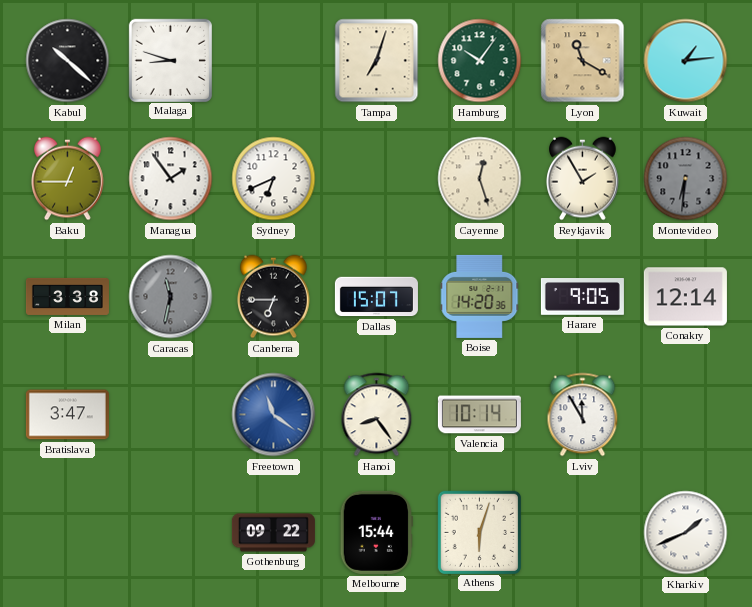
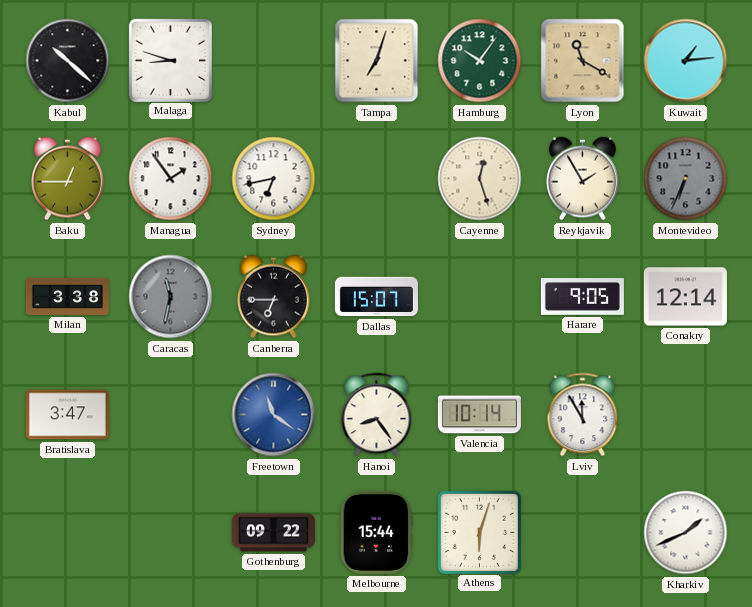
Sydney: 6:41 -> 6:43 (274, 179)
Montevideo: 6:31 -> 6:34 (686, 179)
Boise: 14:20 -> none (480, 296)
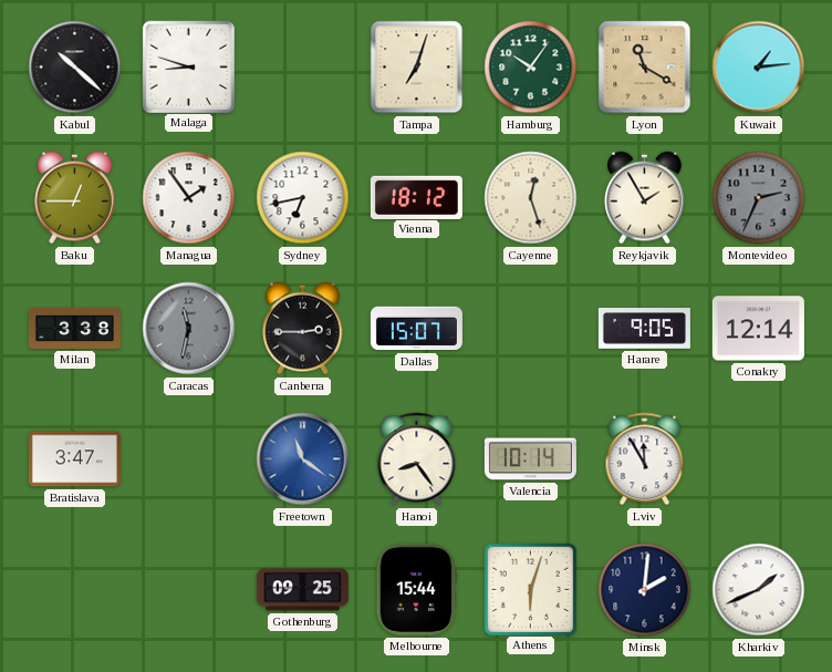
Vienna: none -> 18:12 (416, 197)
Montevideo: 6:34 -> 2:34 (759, 198)
Canberra: 6:45 -> 2:45 (303, 329)
Gothenburg: 09:22 -> 09:25 (302, 590)
Minsk: none -> 2:01 (645, 590)
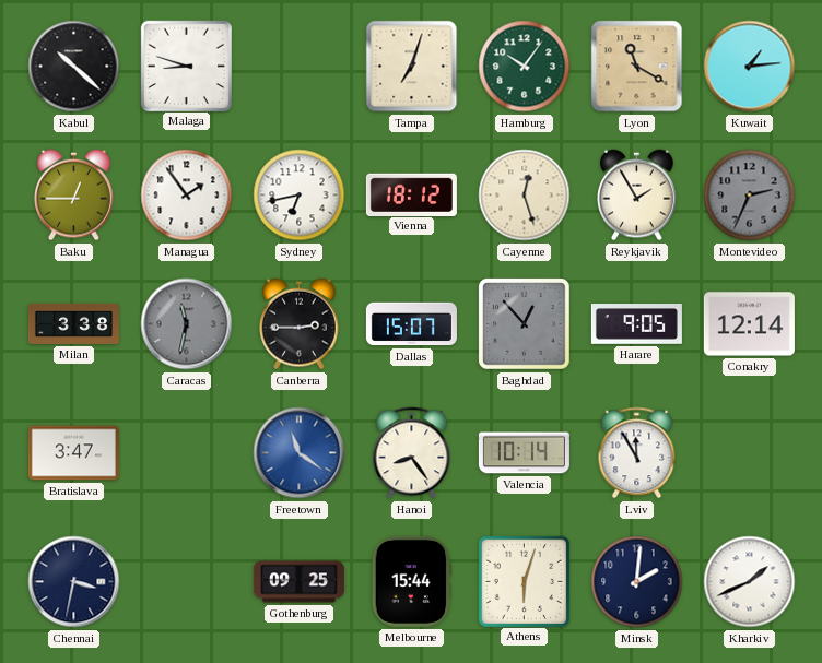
Baghdad: none -> 12:53 (525, 324)
Chennai: none -> 3:32 (74, 582)
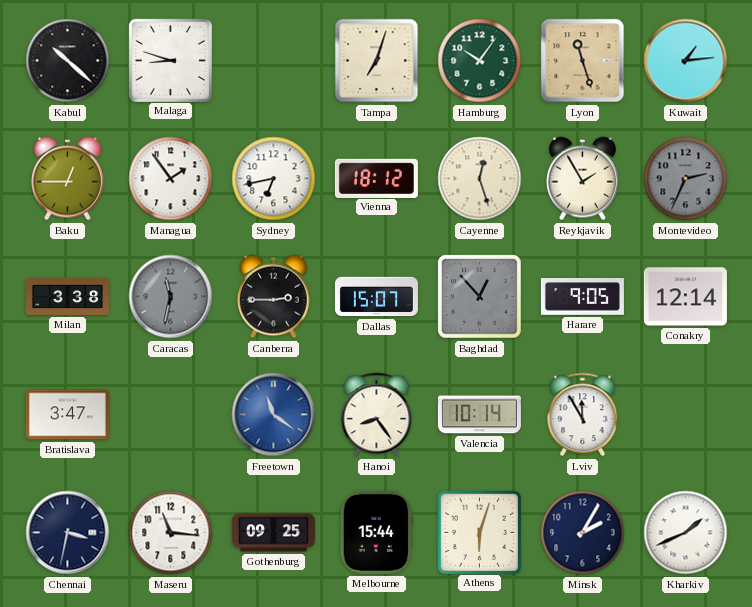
Lyon: 11:20 -> 11:27 (583, 61)
Maseru: none -> 11:16 (171, 533)
Minsk: 2:01 -> 2:05 (583, 533)
